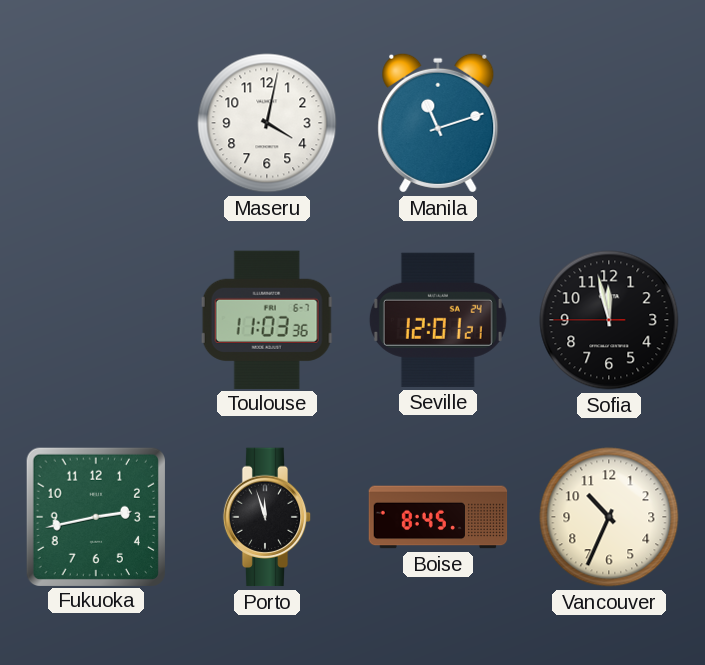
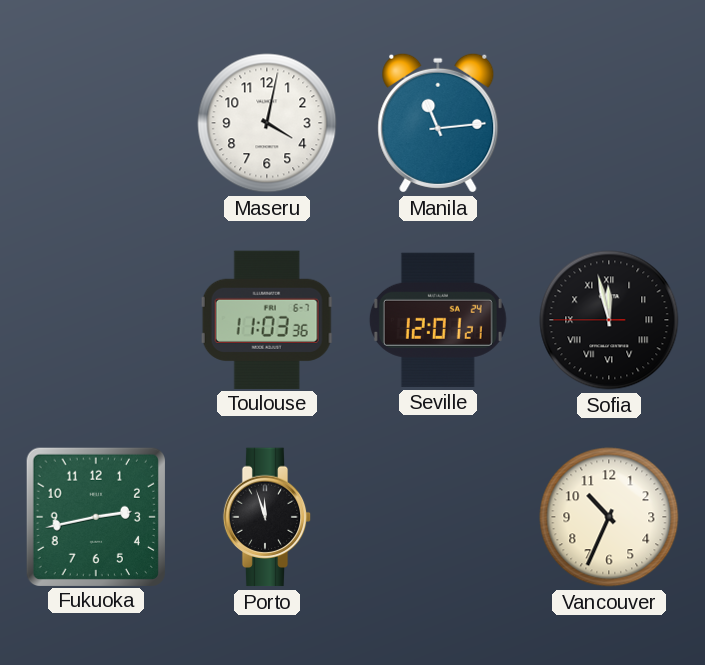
Manila: 11:12 -> 11:14 (438, 123)
Sofia numerals: Arabic -> Roman (609, 320)
Boise: 8:45 -> none (438, 517)
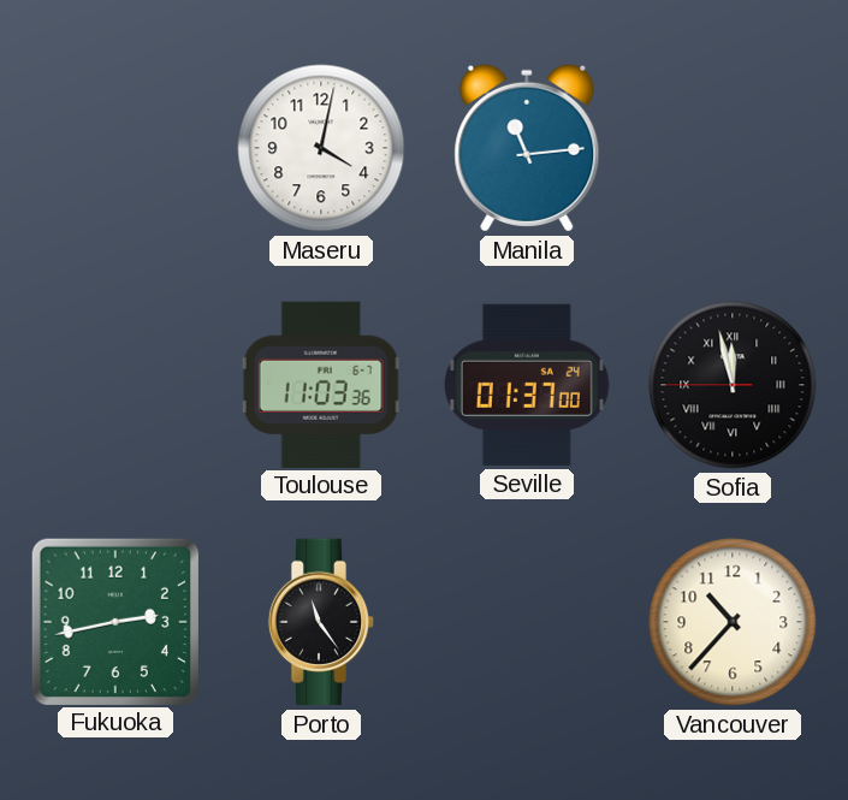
Seville: 12:01 -> 01:37 (527, 385)
Porto: 11:57 -> 11:24 (321, 622)
Vancouver: 10:34 -> 10:37 (733, 622)
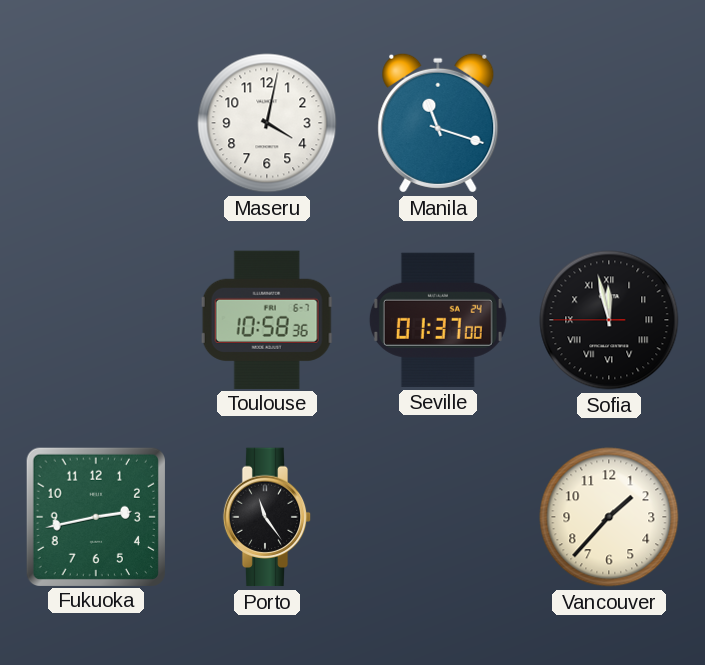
Manila: 11:14 -> 11:18 (438, 123)
Toulouse: 11:03 -> 10:58 (267, 319)
Vancouver: 10:37 -> 1:37 (609, 517)
